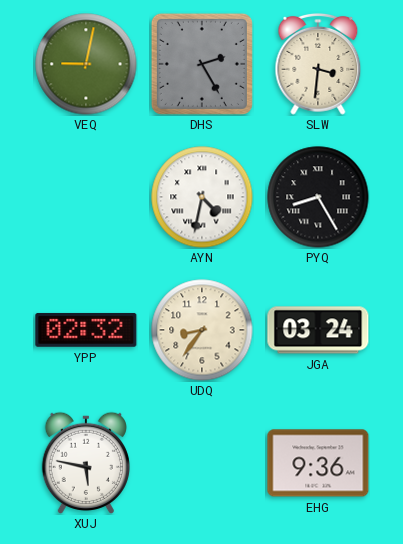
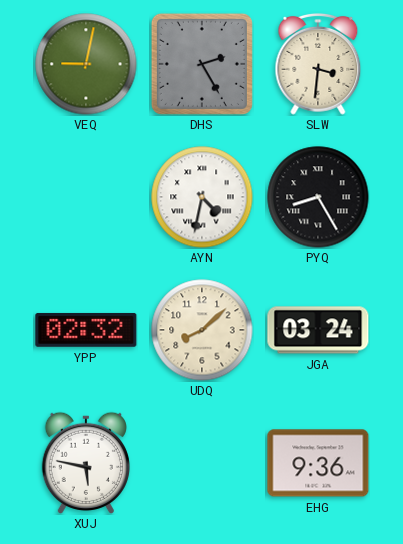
UDQ: 8:36 -> 8:08 (202, 330)
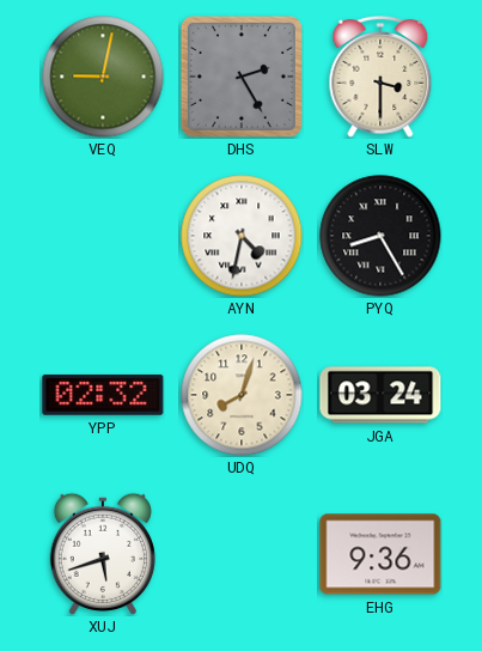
SLW: 3:31 -> 3:30 (380, 78)
UDQ: 8:08 -> 8:03 (242, 395)
XUJ: 5:47 -> 5:42 (103, 553)
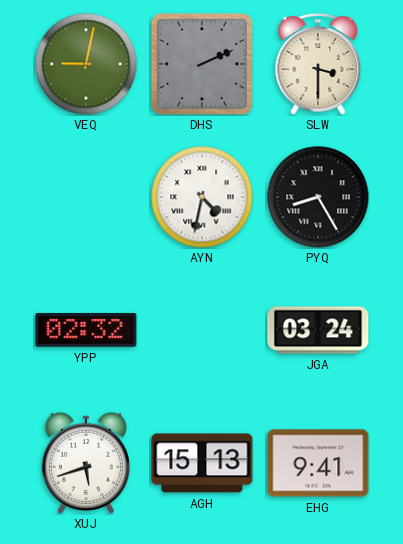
DHS: 2:25 -> 2:11 (202, 64)
UDQ: 8:03 -> none (242, 395)
AGH: none -> 15:13 (202, 463)
EHG: 9:36 -> 9:41 (318, 463)
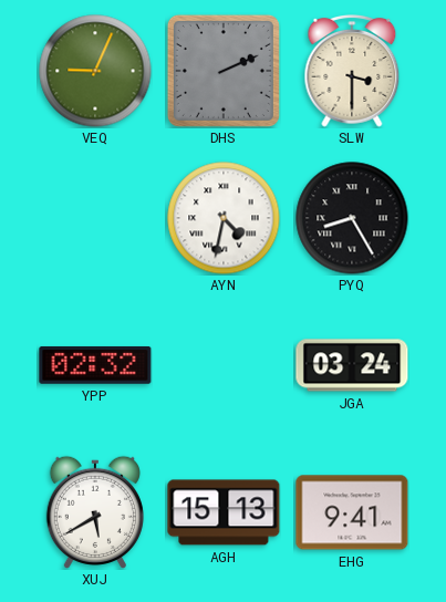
VEQ: 9:02 -> 9:04 (95, 71)
XUJ: 5:42 -> 5:40 (95, 511)
